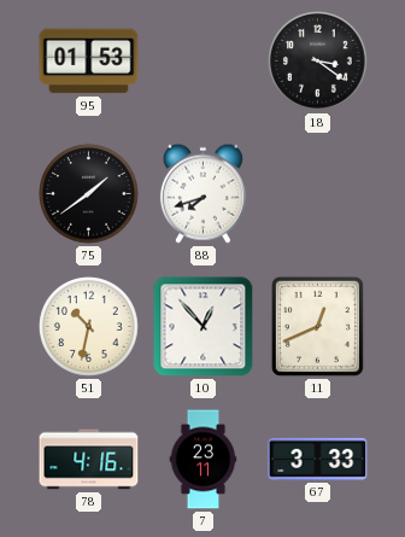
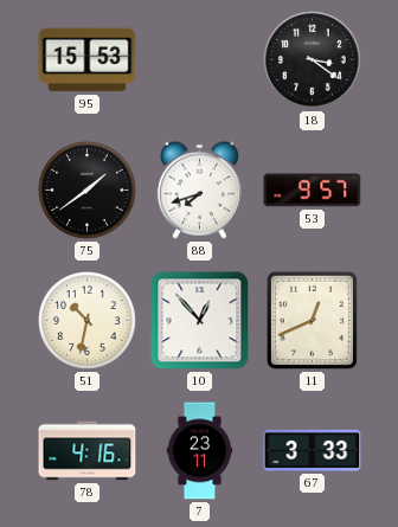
95: 01:53 -> 15:53 (88, 60)
53: none -> 9:57 (313, 191)
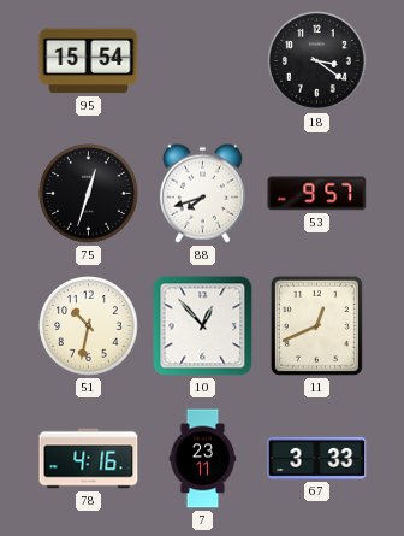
95: 15:53 -> 15:54 (89, 61)
75: 1:39 -> 12:33 (89, 194)
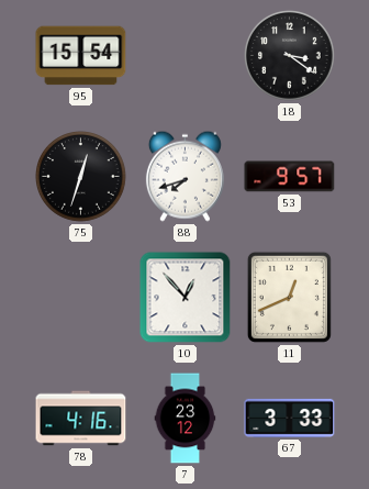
51: 10:32 -> none (89, 326)
7: 23:11 -> 23:12 (186, 419)
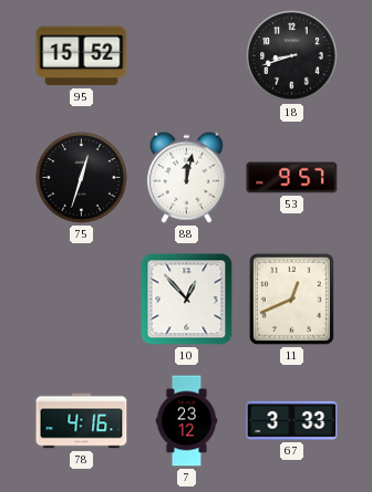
95: 15:54 -> 15:52 (82, 56)
18: 3:21 -> 8:42 (292, 56)
88: 7:42 -> 12:02 (186, 177)
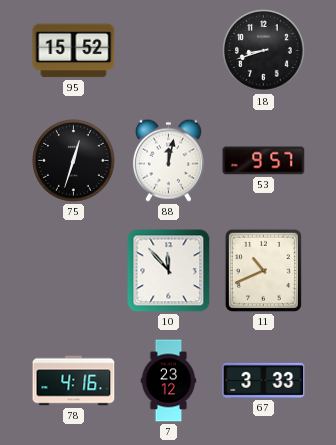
10: 12:53 -> 11:53 (169, 271)
11: 12:41 -> 10:41 (263, 270)
